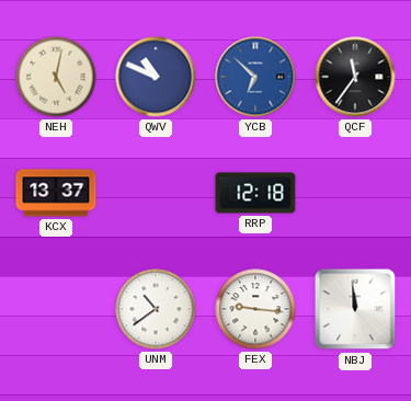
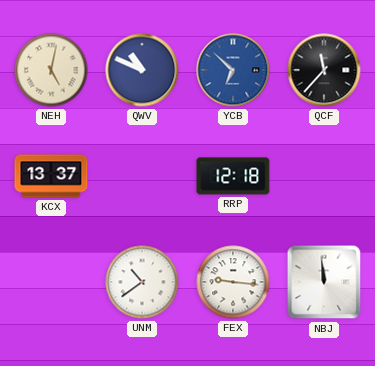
QCF: 11:36 -> 11:37 (324, 70)
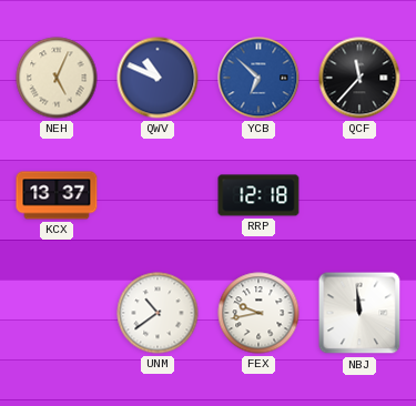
NEH: 5:02 -> 5:04 (57, 78)
FEX: 9:16 -> 9:43 (258, 313)
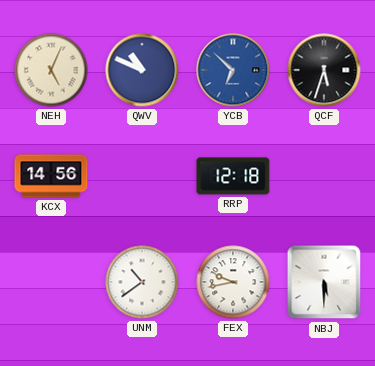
QCF: 11:37 -> 5:33 (324, 70)
KCX: 13:37 -> 14:56 (51, 176)
NBJ: 11:59 -> 5:30 (324, 282)
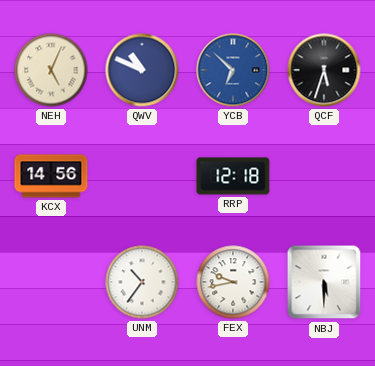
UNM: 10:39 -> 10:36 (142, 282)
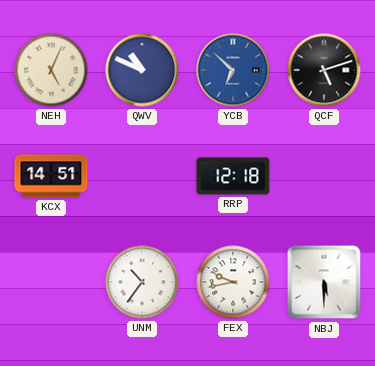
QCF: 5:33 -> 5:12 (324, 70)
KCX: 14:56 -> 14:51 (51, 176)
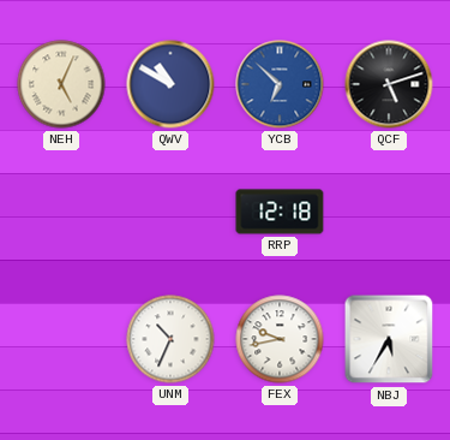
QWV: 10:49 -> 10:50 (170, 84)
KCX: 14:51 -> none (51, 176)
UNM: 10:36 -> 10:34 (170, 339)
NBJ: 5:30 -> 5:35 (389, 339)
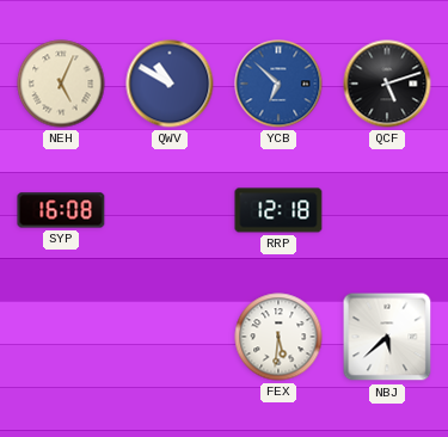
SYP: none -> 16:08 (61, 210)
UNM: 10:34 -> none (170, 339)
FEX: 9:43 -> 5:31 (278, 337)
NBJ: 5:35 -> 5:38 (387, 337)
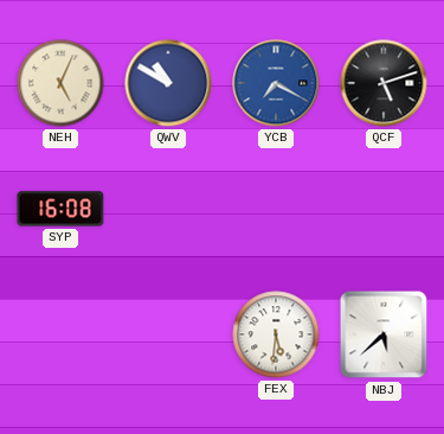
YCB: 6:52 -> 7:20 (276, 83)
RRP: 12:18 -> none (278, 210)
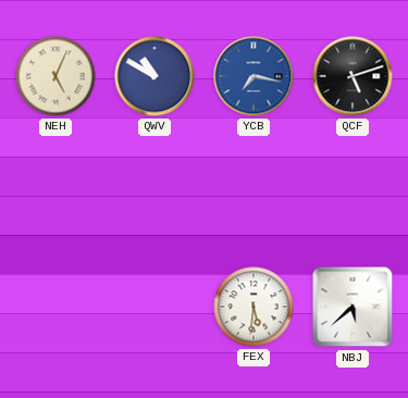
YCB: 7:20 -> 7:17 (254, 76)
SYP: 16:08 -> none (60, 209)
